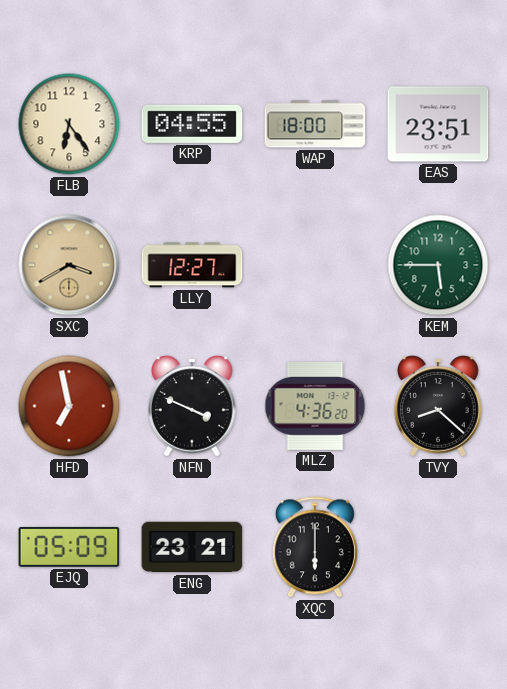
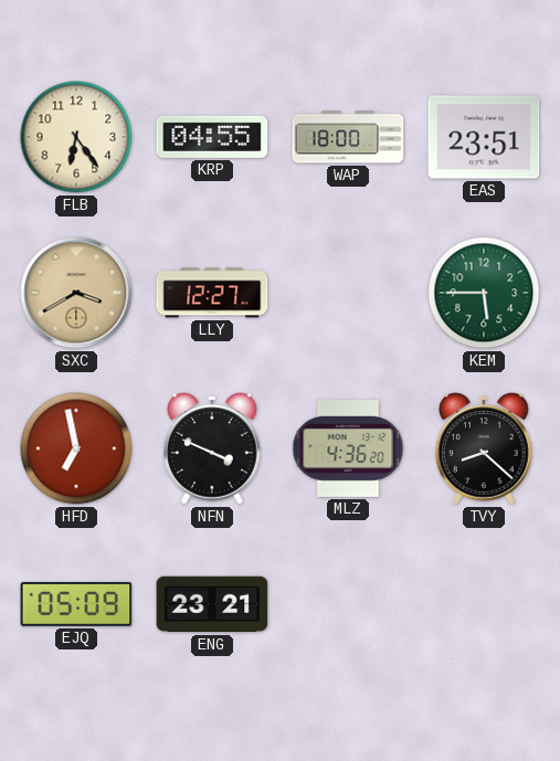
XQC: 6:00 -> none (315, 547)
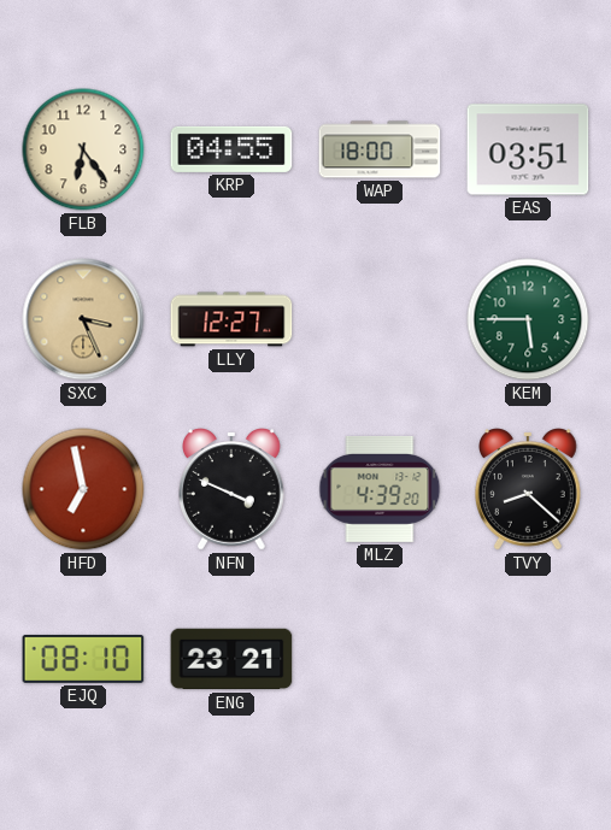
EAS: 23:51 -> 03:51 (528, 149)
SXC: 3:40 -> 3:26 (83, 319)
MLZ: 4:36 -> 4:39 (380, 489)
EJQ: 05:09 -> 08:10 (83, 659)
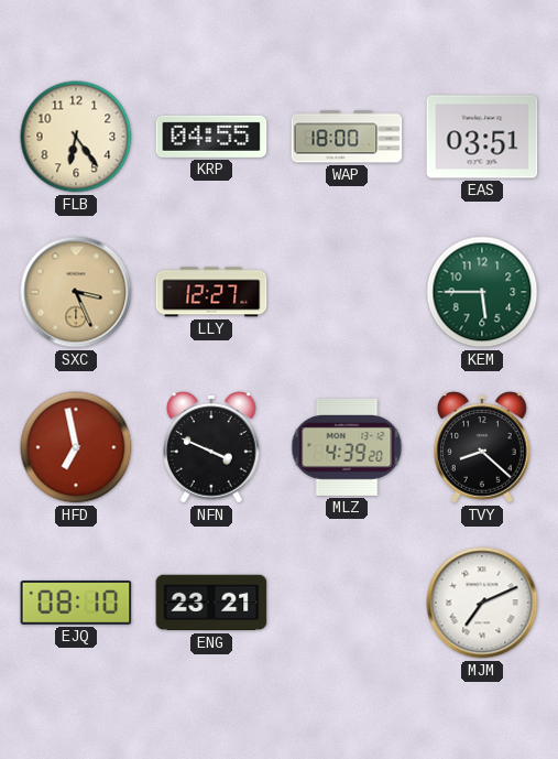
MJM: none -> 7:11 (482, 603)
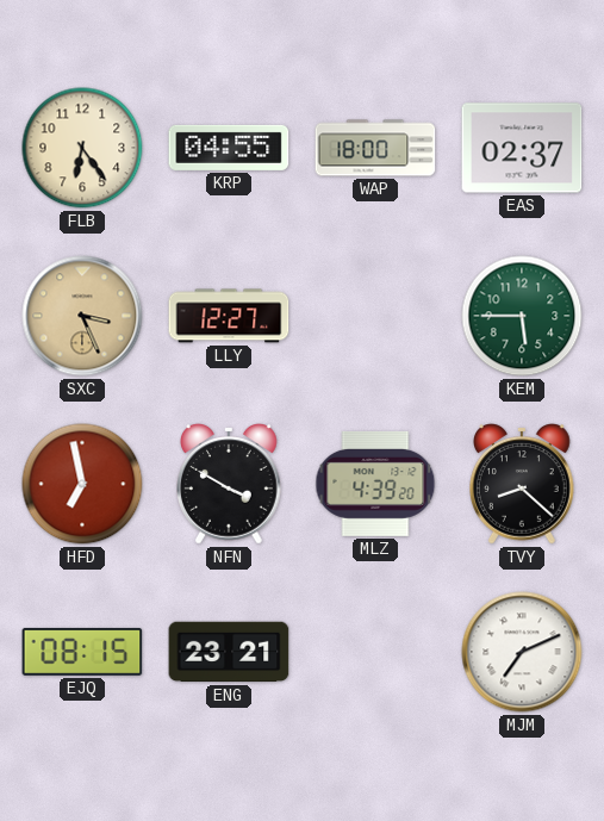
EAS: 03:51 -> 02:37 (522, 148)
NFN: 3:49 -> 3:50 (230, 484)
EJQ: 08:10 -> 08:15 (82, 652)
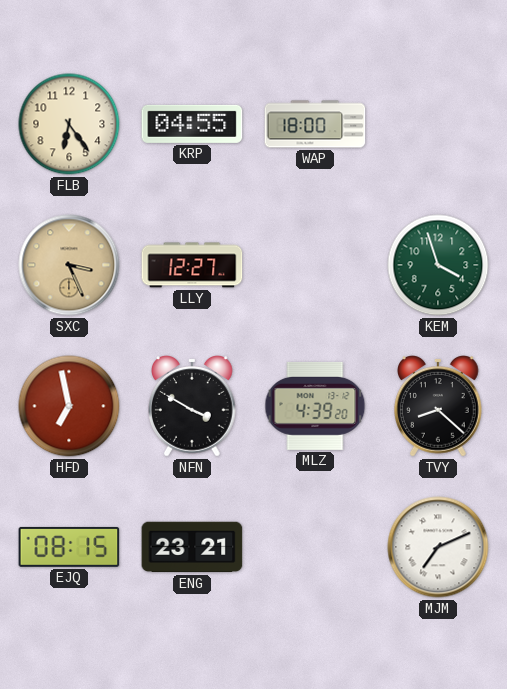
EAS: 02:37 -> none (522, 148)
KEM: 5:45 -> 3:57 (438, 265)
